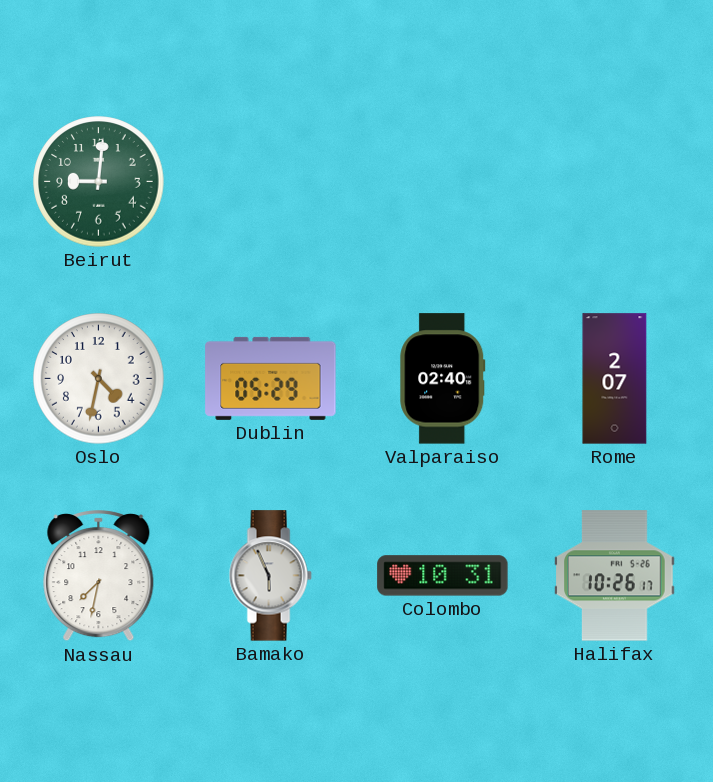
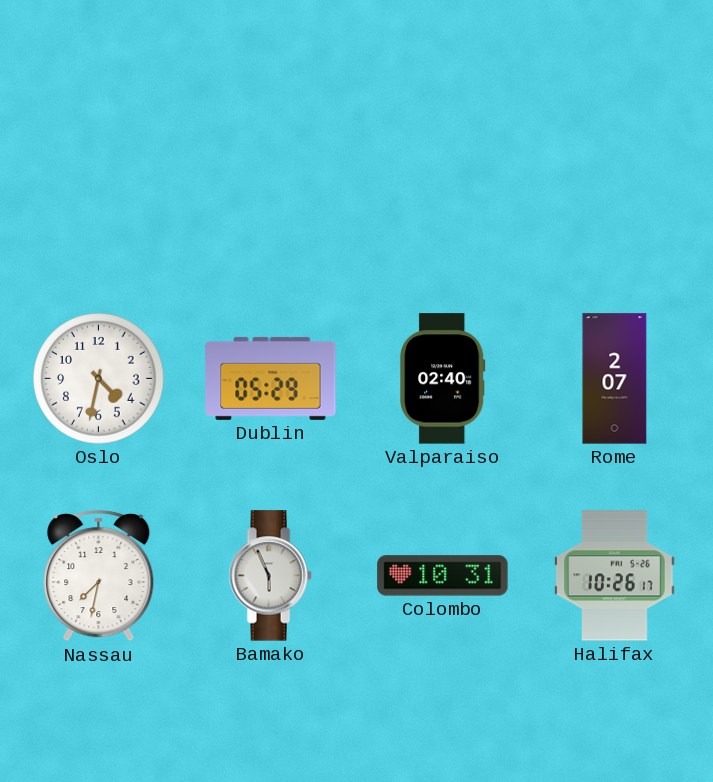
Beirut: 9:01 -> none (99, 182)
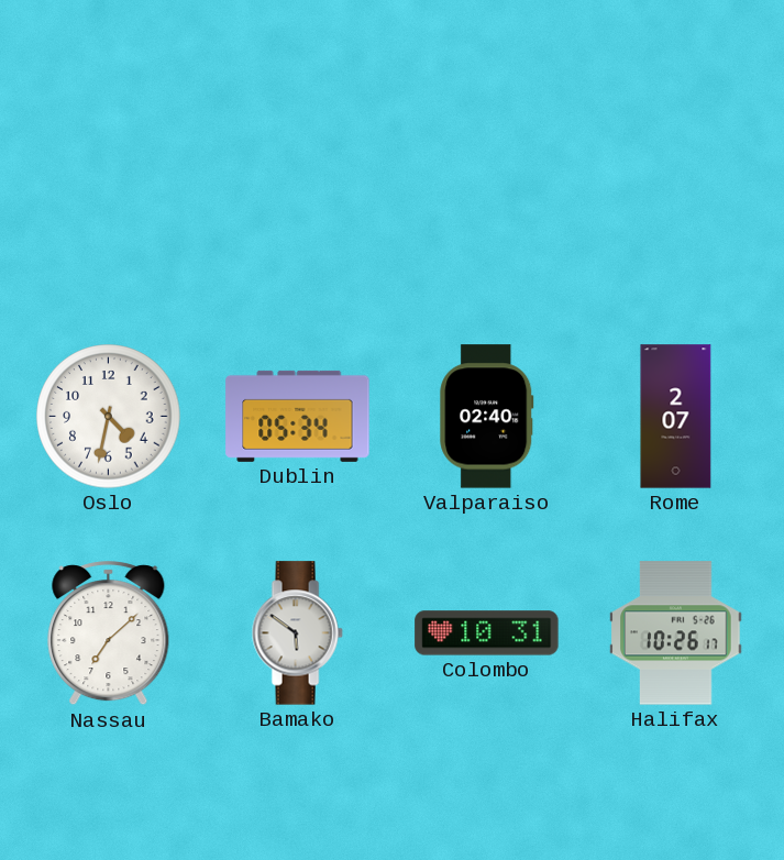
Dublin: 05:29 -> 05:34 (298, 416)
Nassau: 7:32 -> 7:08 (109, 633)
Bamako: 5:56 -> 5:51 (297, 633)
